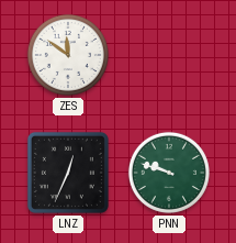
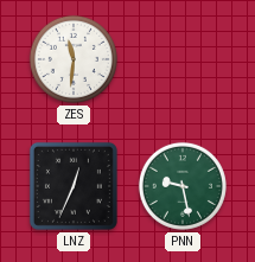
ZES: 11:51 -> 11:31 (74, 59)
PNN: 9:48 -> 9:28 (183, 186)
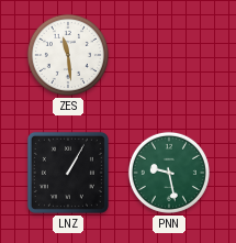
ZES: 11:31 -> 11:29 (68, 55)
LNZ: 12:34 -> 1:05 (68, 173)
